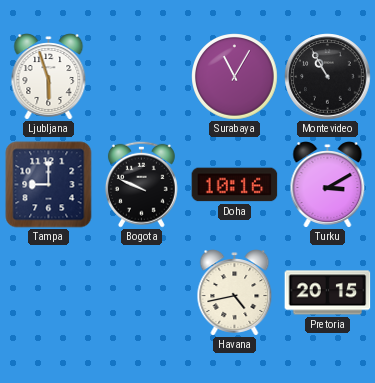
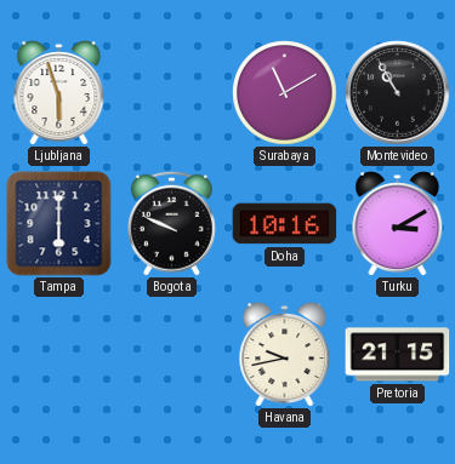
Surabaya: 11:05 -> 11:10 (285, 93)
Tampa: 9:00 -> 6:00 (59, 224)
Havana: 4:43 -> 9:43 (285, 355)
Pretoria: 20:15 -> 21:15 (398, 355)
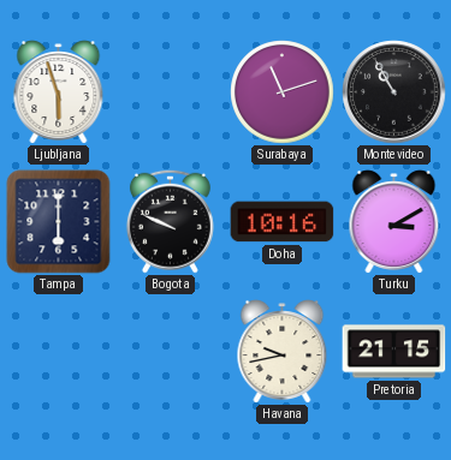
Surabaya: 11:10 -> 11:12 (283, 92)
